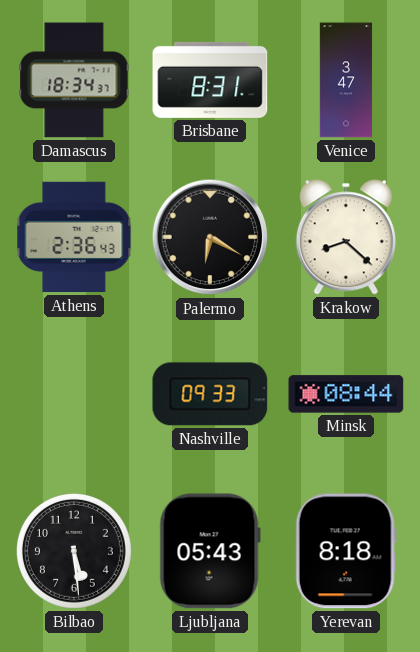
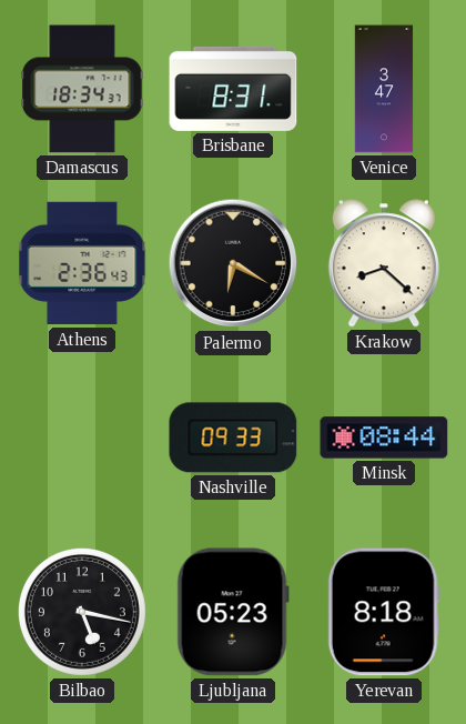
Bilbao: 5:29 -> 5:17 (82, 612)
Ljubljana: 05:43 -> 05:23 (233, 612)
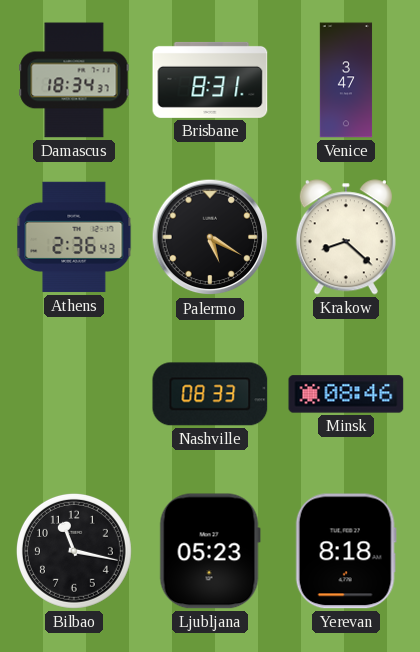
Palermo: 6:20 -> 5:20 (210, 237)
Nashville: 09:33 -> 08:33 (210, 394)
Minsk: 08:44 -> 08:46 (346, 394)
Bilbao: 5:17 -> 11:17 (74, 551)
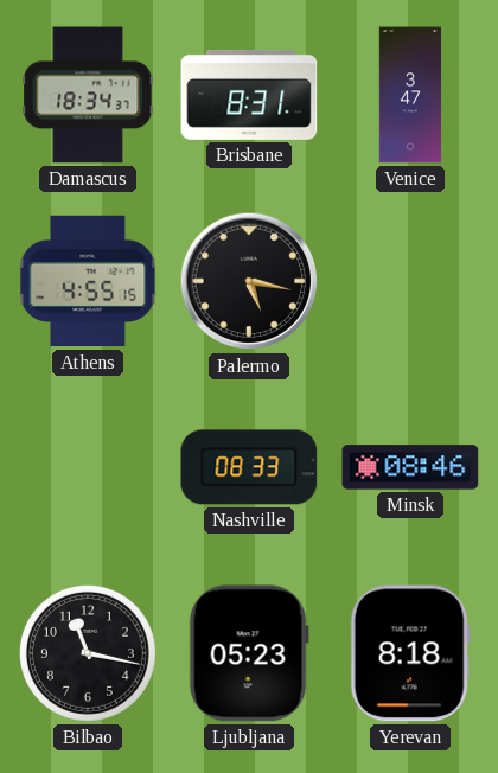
Athens: 2:36 -> 4:55 (88, 281)
Palermo: 5:20 -> 5:17 (249, 281)
Krakow: 8:22 -> none (346, 237)
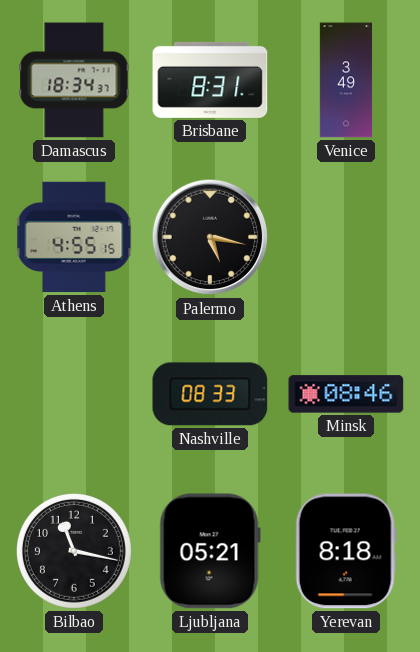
Venice: 3:47 -> 3:49 (346, 80)
Ljubljana: 05:23 -> 05:21 (210, 551)
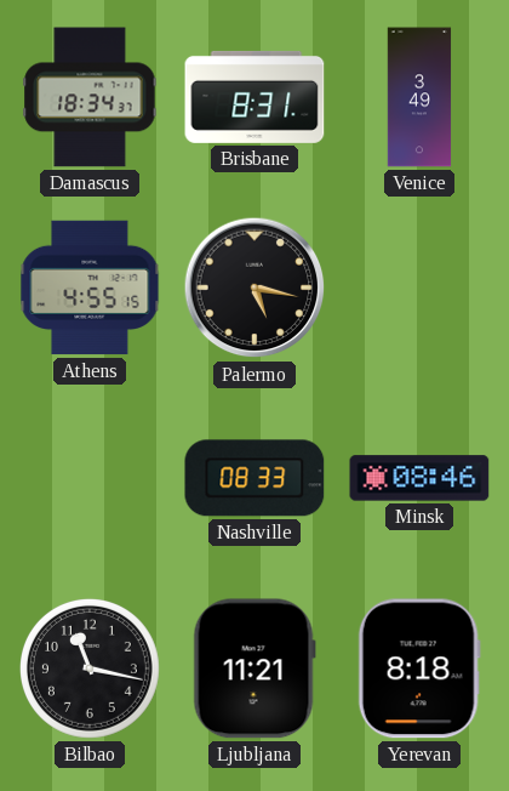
Ljubljana: 05:21 -> 11:21 (254, 668)
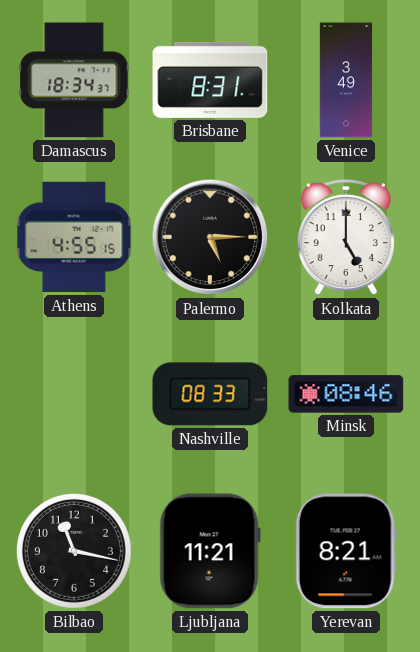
Palermo: 5:17 -> 5:15 (210, 237)
Kolkata: none -> 5:00 (346, 237)
Yerevan: 8:18 -> 8:21 (346, 551)
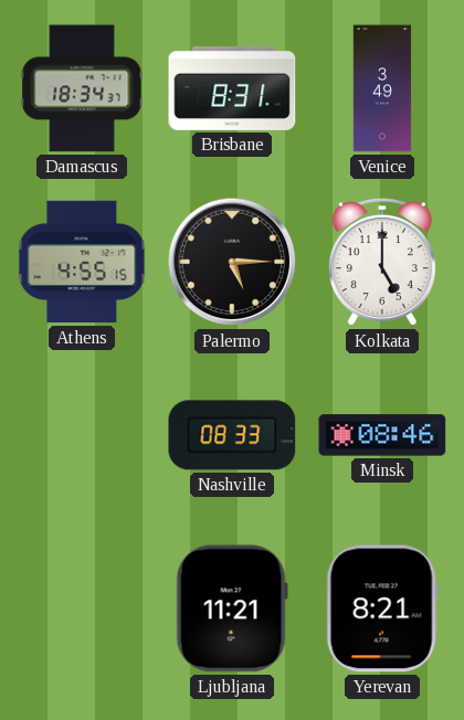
Bilbao: 11:17 -> none (74, 551)
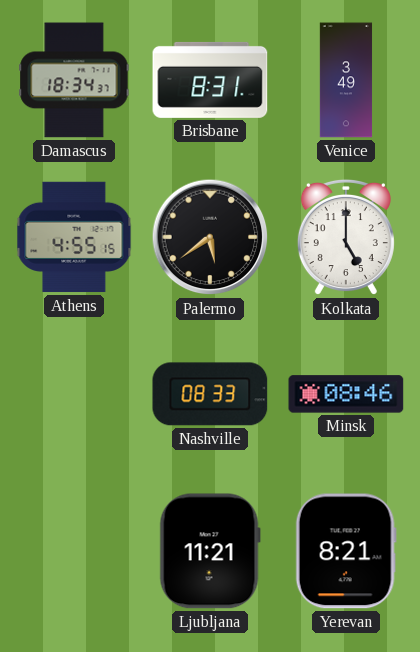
Palermo: 5:15 -> 5:39 (210, 237)
